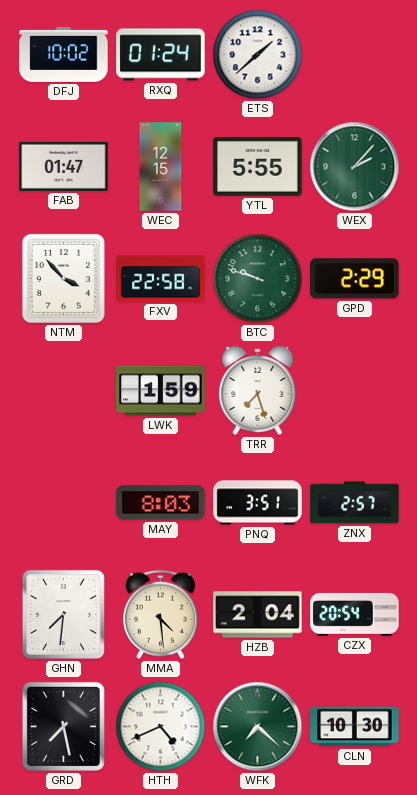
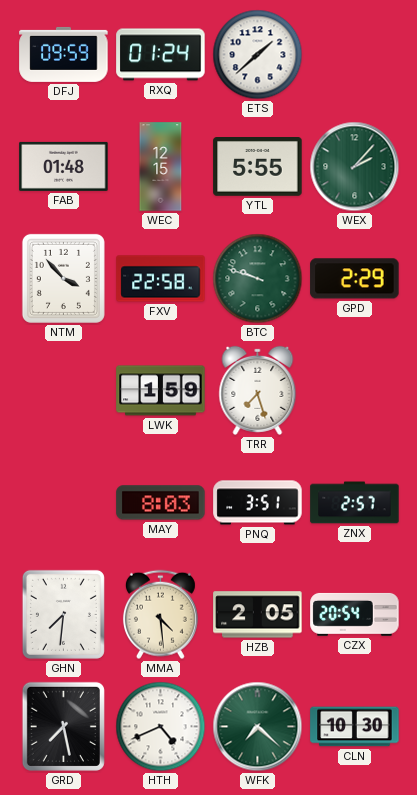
DFJ: 10:02 -> 09:59 (64, 54)
FAB: 01:47 -> 01:48 (64, 166)
HZB: 2:04 -> 2:05 (258, 615)
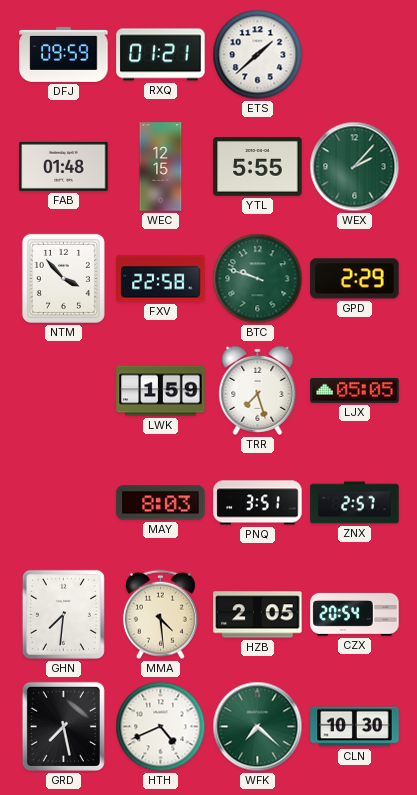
RXQ: 01:24 -> 01:21 (161, 55)
LJX: none -> 05:05 (355, 390)
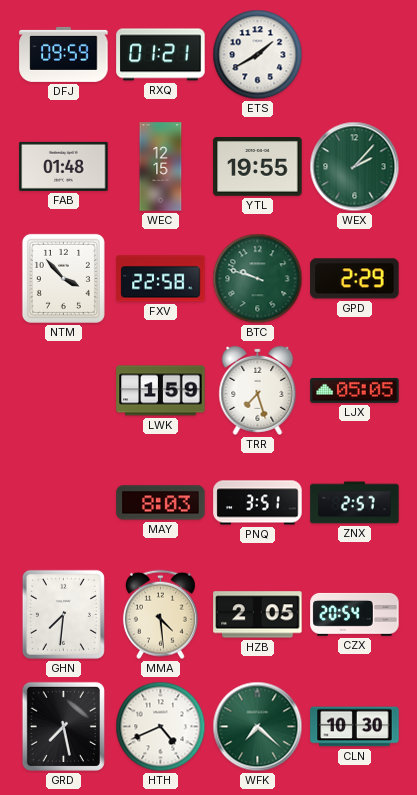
ETS: 1:38 -> 1:40 (258, 55)
YTL: 5:55 -> 19:55 (258, 167)
